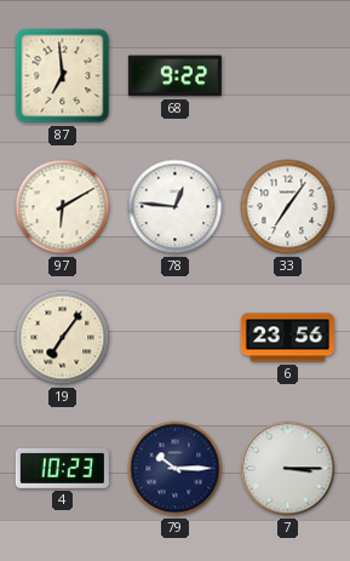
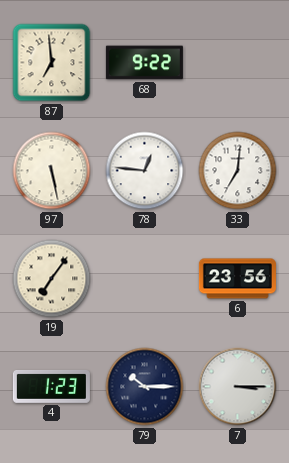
97: 6:10 -> 5:28 (52, 171)
33: 7:06 -> 7:01 (238, 171)
4: 10:23 -> 1:23 (51, 386)
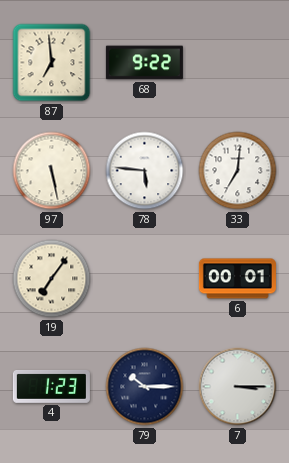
78: 12:46 -> 5:46 (145, 171)
6: 23:56 -> 00:01 (237, 279)
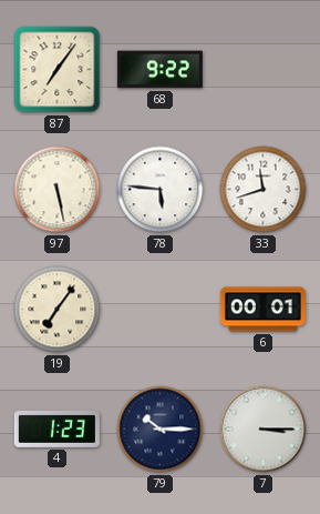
87: 6:59 -> 7:06 (58, 70)
33: 7:01 -> 11:42 (264, 190)
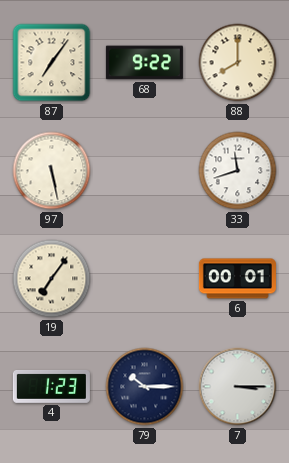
88: none -> 8:00 (238, 63)
78: 5:46 -> none (161, 190)
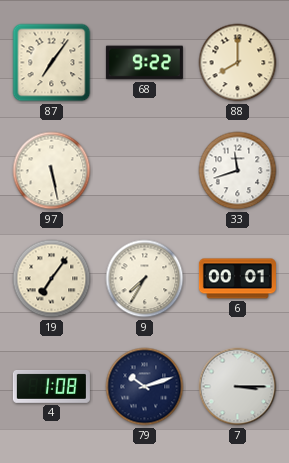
9: none -> 7:35 (145, 279)
4: 1:23 -> 1:08 (51, 386)
79: 10:15 -> 10:12 (145, 387)
